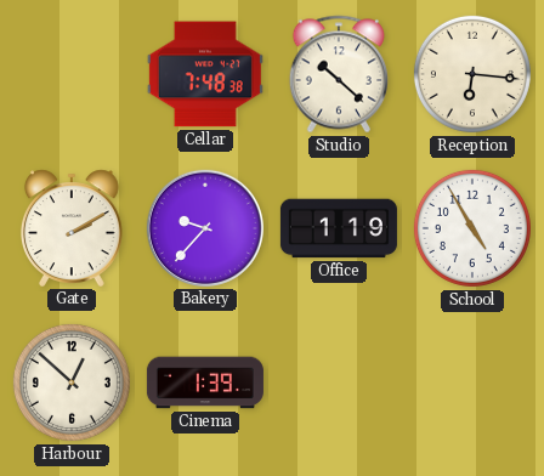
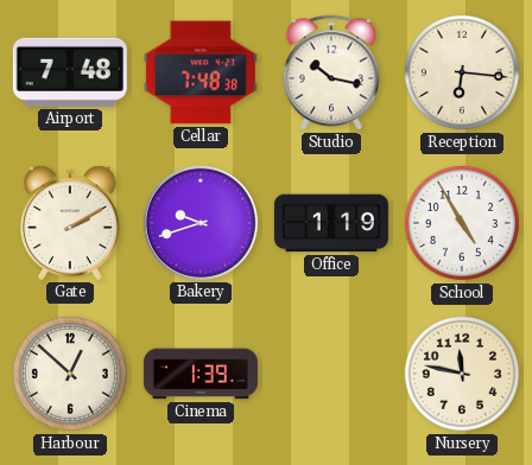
Airport: none -> 7:48 (70, 72)
Studio: 10:22 -> 10:17 (331, 72)
Bakery: 9:37 -> 9:42 (201, 223)
Nursery: none -> 11:47 (462, 374)
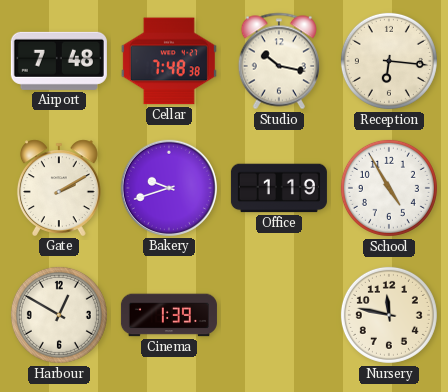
Harbour: 12:52 -> 12:50 (59, 315)
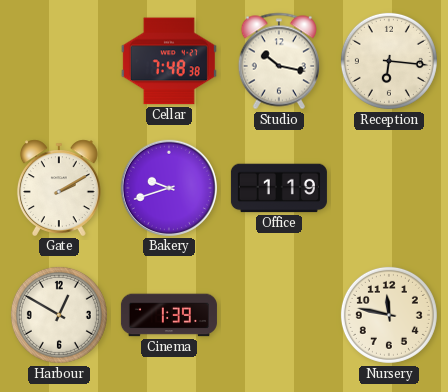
Airport: 7:48 -> none (59, 61)
School: 4:55 -> none (389, 188)
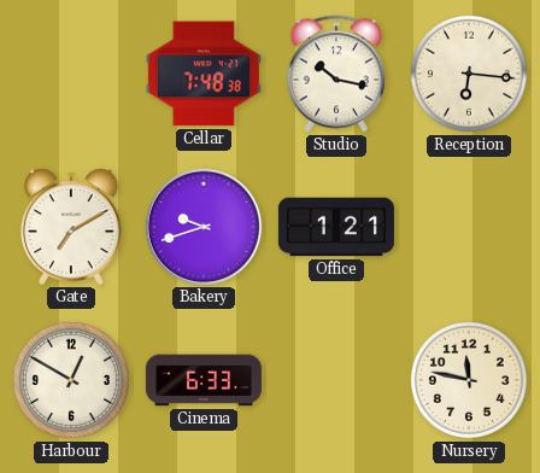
Gate: 2:10 -> 7:10 (71, 227)
Office: 1:19 -> 1:21 (336, 227)
Cinema: 1:39 -> 6:33 (204, 380)
